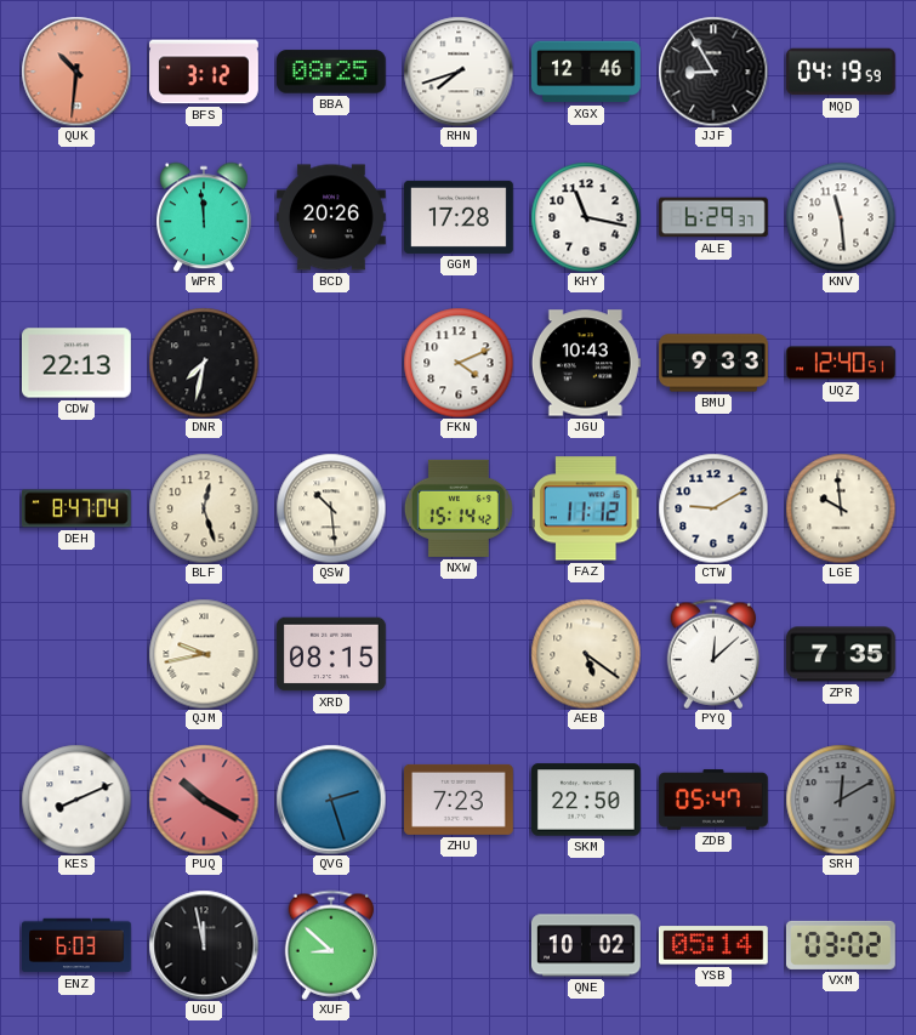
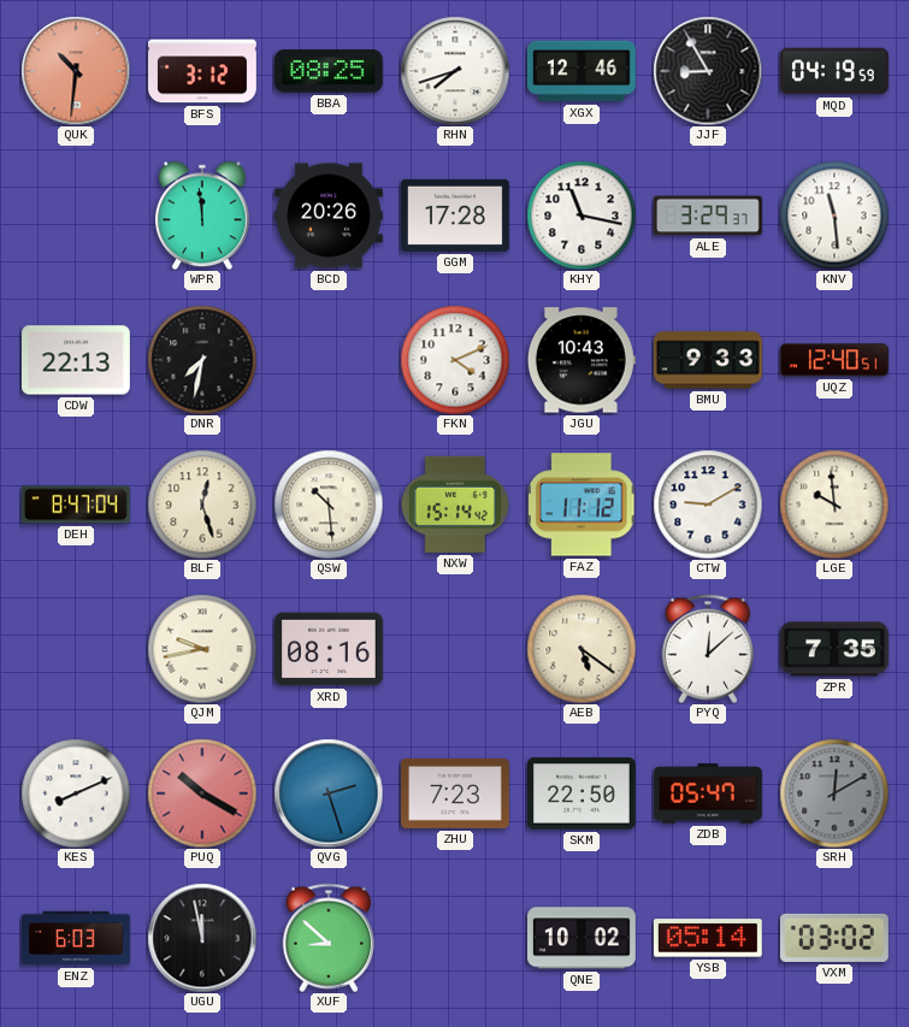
ALE: 6:29 -> 3:29 (708, 216)
XRD: 08:15 -> 08:16 (329, 649)
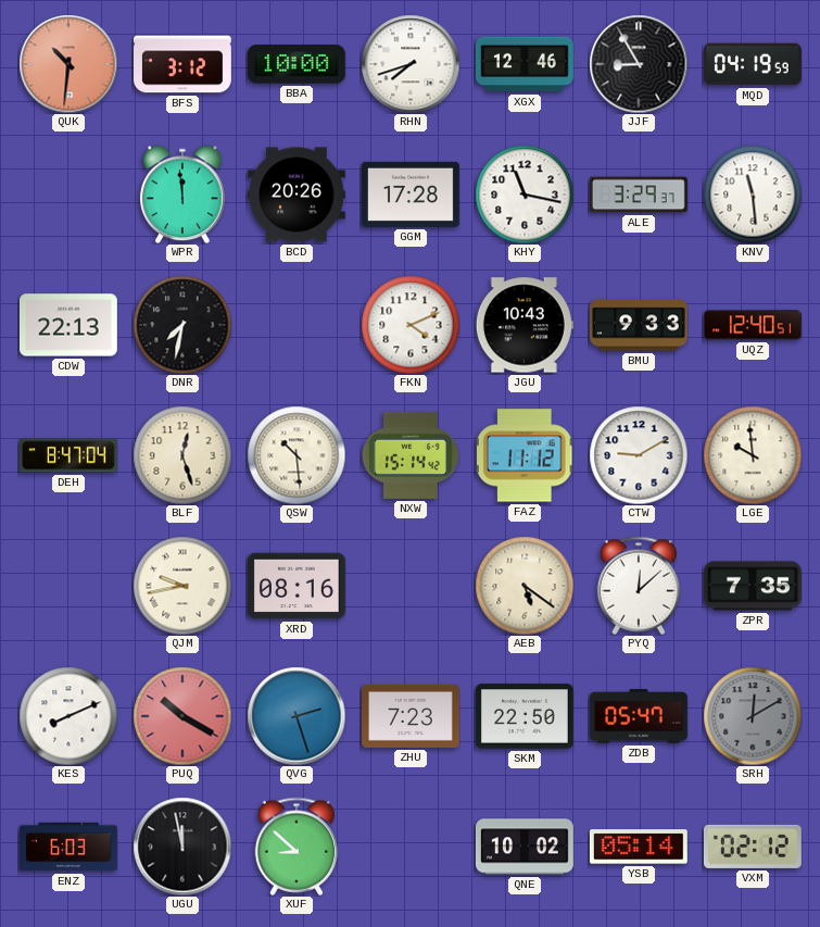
BBA: 08:25 -> 10:00 (297, 64)
VXM: 03:02 -> 02:12 (753, 847)
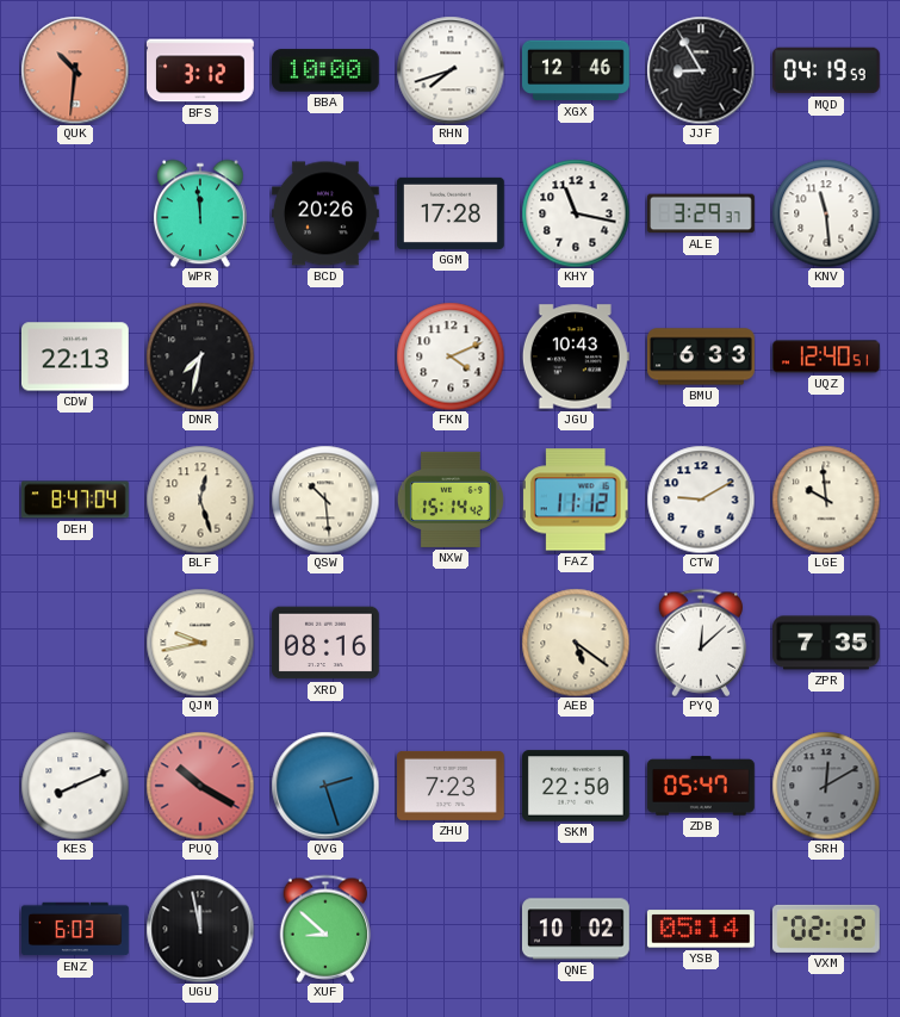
BMU: 9:33 -> 6:33 (702, 356)
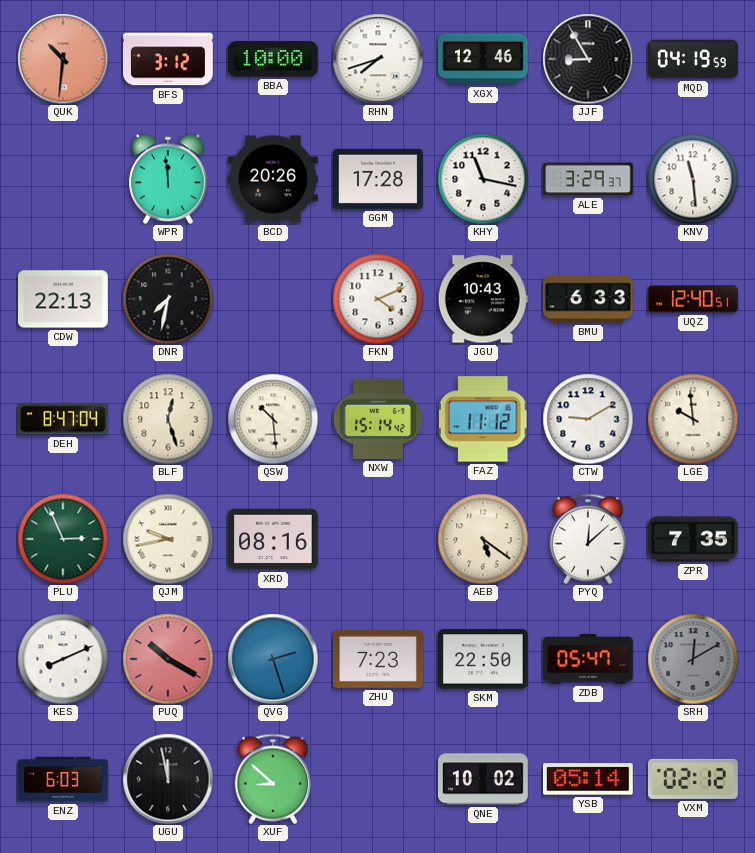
PLU: none -> 2:56 (63, 539)
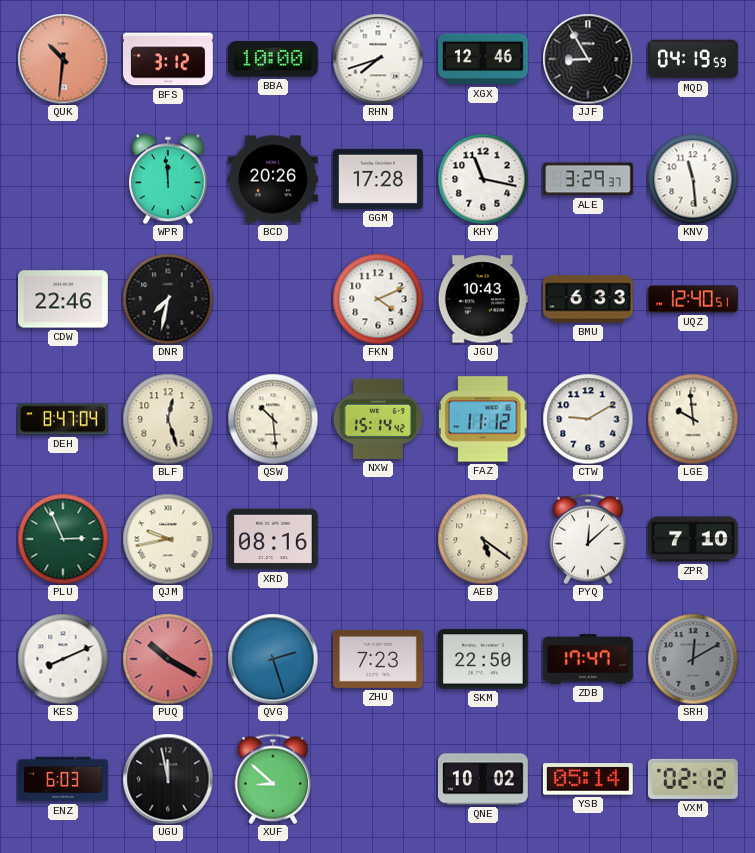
CDW: 22:13 -> 22:46 (64, 299)
ZPR: 7:35 -> 7:10 (694, 539)
ZDB: 05:47 -> 17:47 (588, 659)
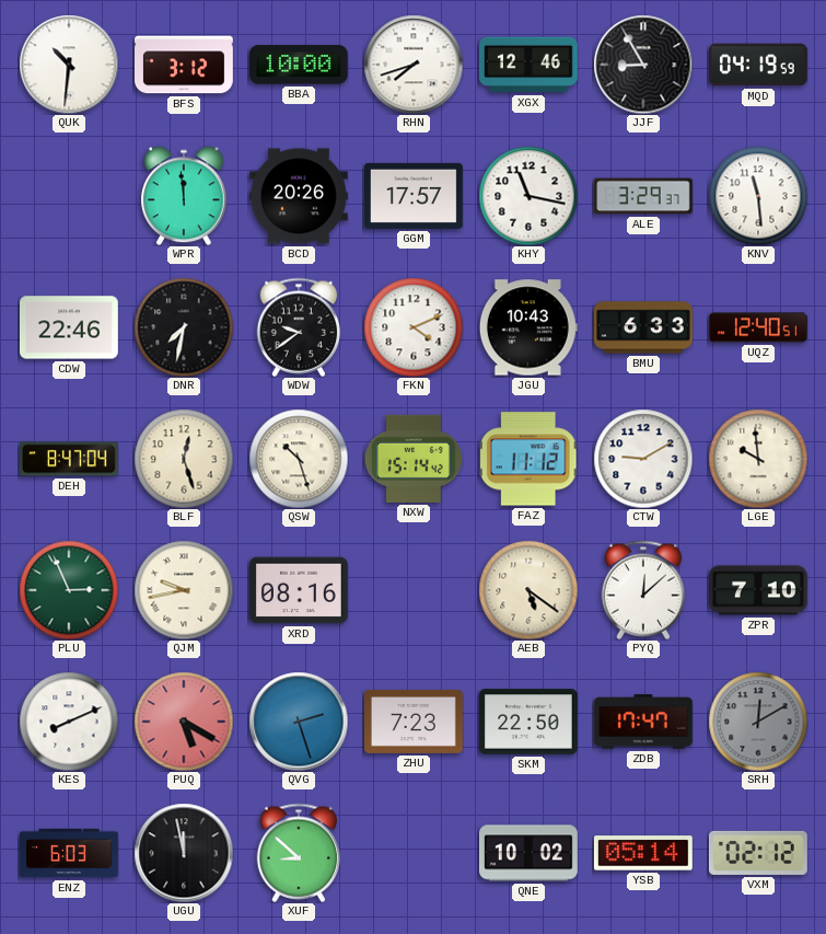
QUK dial: salmon -> white (69, 65)
GGM: 17:28 -> 17:57 (415, 196)
WDW: none -> 9:39 (299, 327)
QSW: 10:29 -> 10:27 (299, 459)
PUQ: 10:20 -> 5:20 (184, 722)
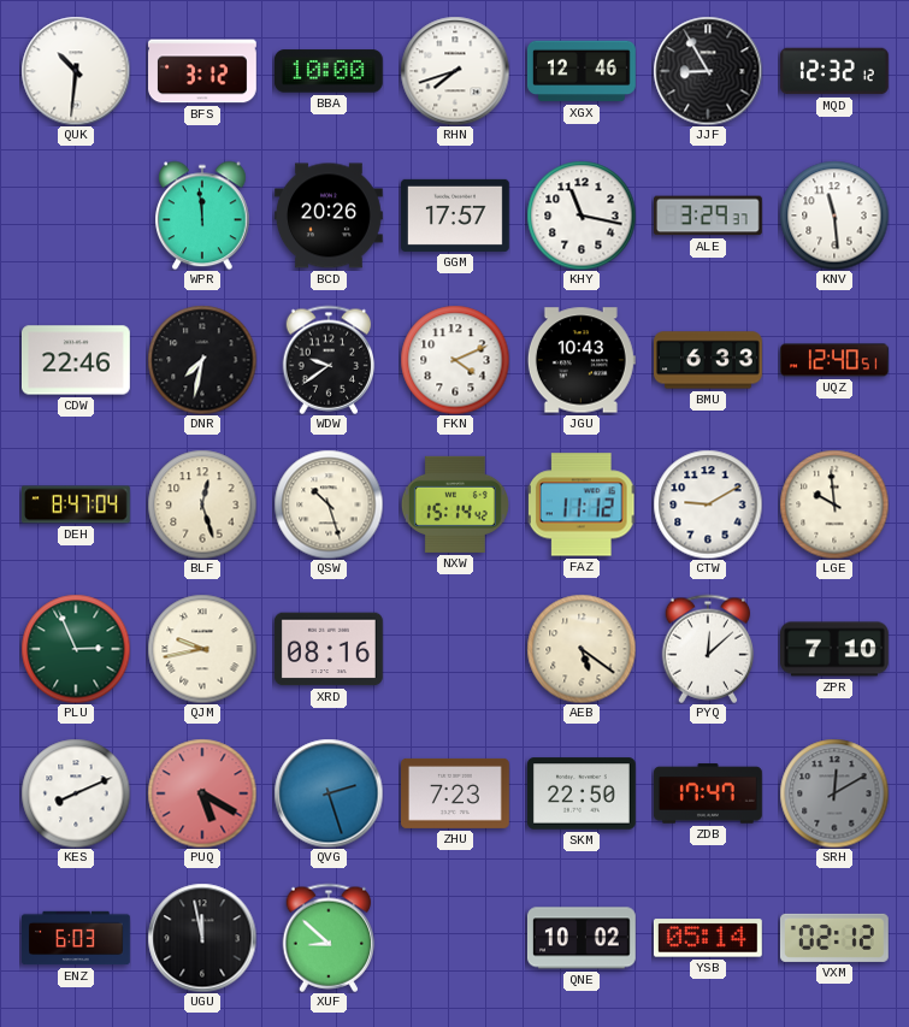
MQD: 04:19 -> 12:32 (834, 71)
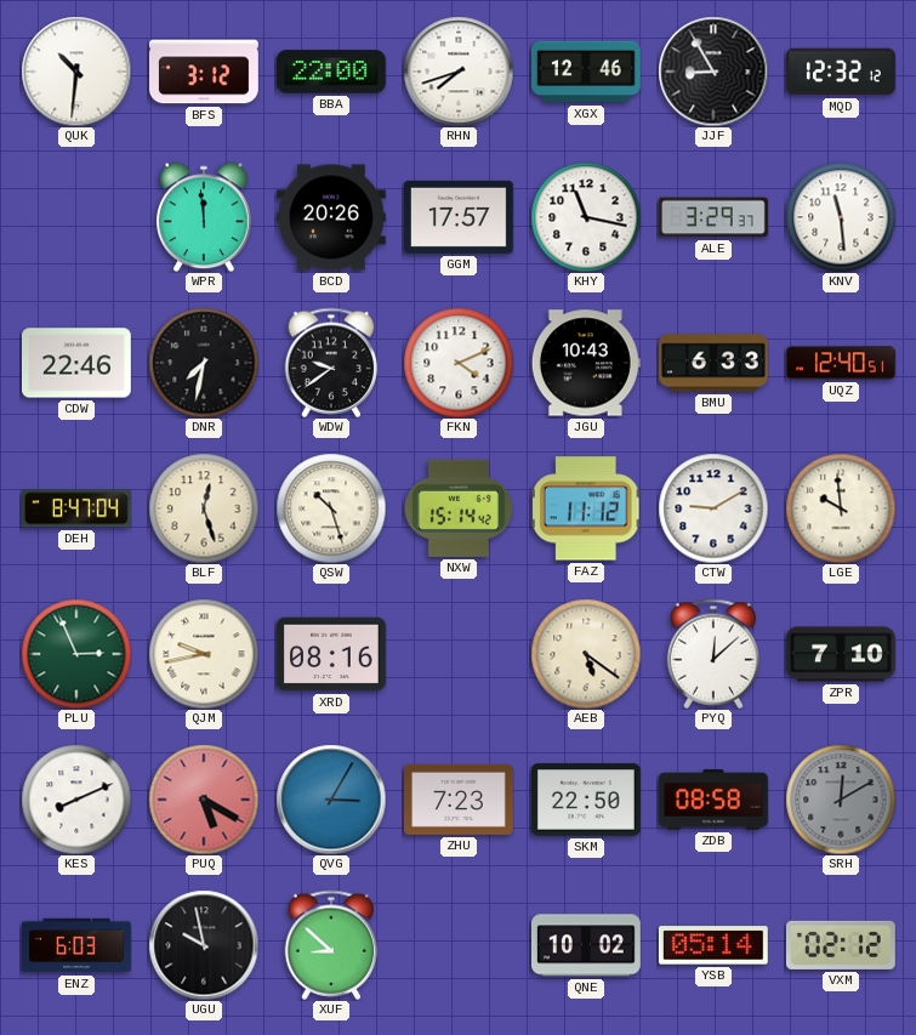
BBA: 10:00 -> 22:00 (331, 72)
QVG: 2:27 -> 3:05 (331, 800)
ZDB: 17:47 -> 08:58 (713, 800)
UGU: 11:58 -> 9:58 (204, 945)
